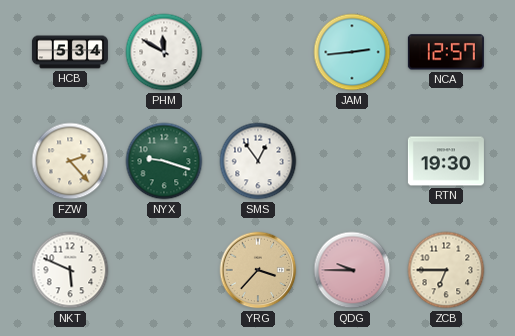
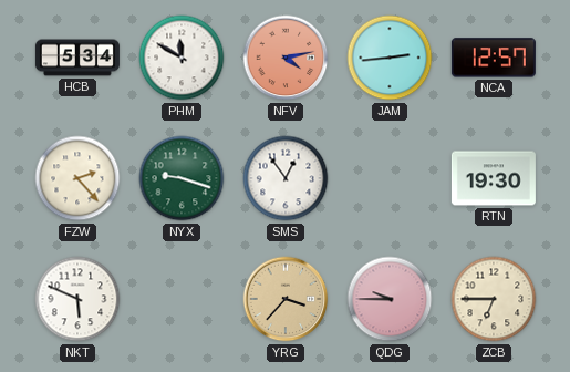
NFV: none -> 4:13 (286, 58)
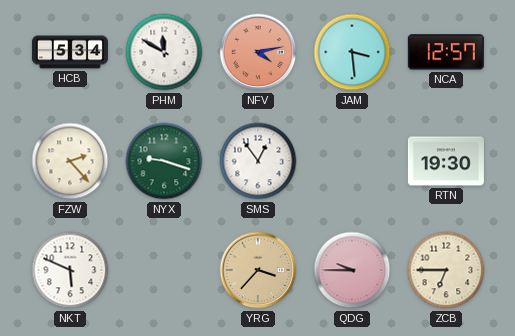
JAM: 2:44 -> 3:29 (352, 52)
